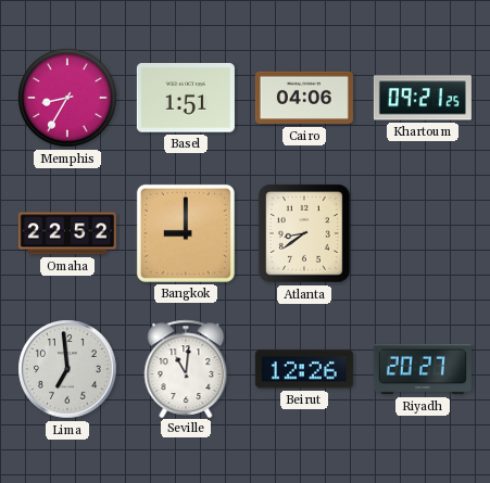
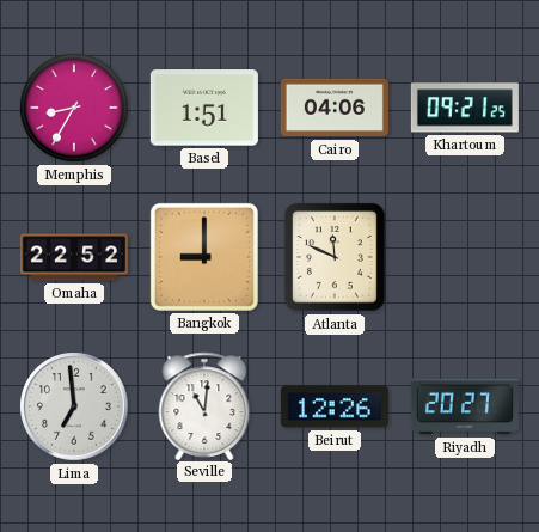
Atlanta: 8:39 -> 11:49 (335, 258)
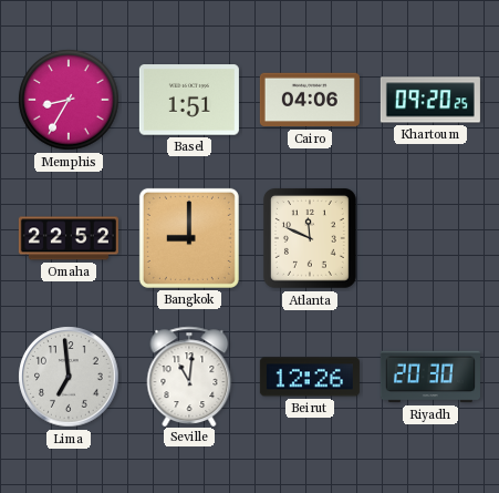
Khartoum: 09:21 -> 09:20 (430, 100)
Riyadh: 20:27 -> 20:30 (430, 377)
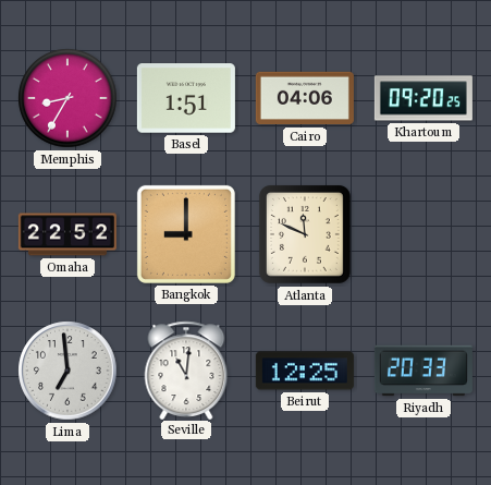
Beirut: 12:26 -> 12:25 (305, 371)
Riyadh: 20:30 -> 20:33 (424, 371)
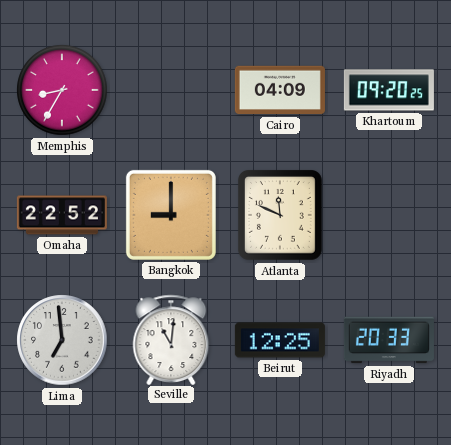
Basel: 1:51 -> none (186, 98)
Cairo: 04:06 -> 04:09 (280, 90)
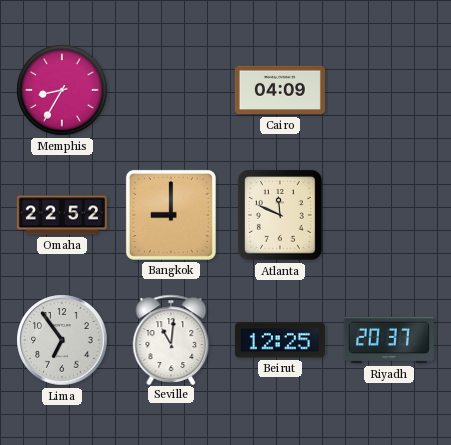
Khartoum: 09:20 -> none (389, 90)
Lima: 6:59 -> 6:54 (62, 340)
Riyadh: 20:33 -> 20:37 (389, 340)
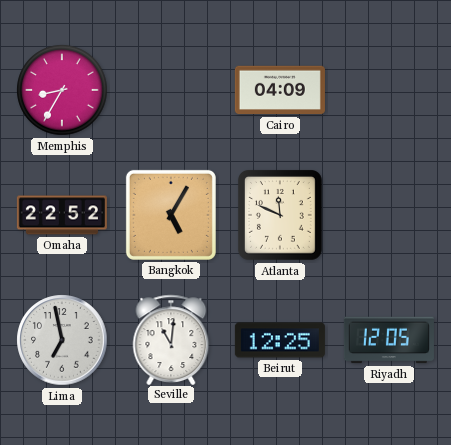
Bangkok: 9:00 -> 5:05 (171, 215)
Lima: 6:54 -> 6:58 (62, 340)
Riyadh: 20:37 -> 12:05 (389, 340)
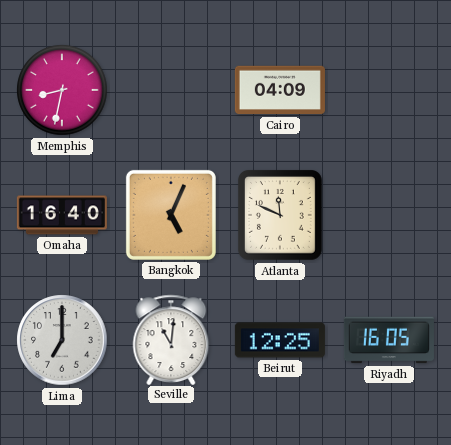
Memphis: 8:35 -> 8:32 (62, 90)
Omaha: 22:52 -> 16:40 (62, 215)
Bangkok: 5:05 -> 5:04 (171, 215)
Lima: 6:58 -> 7:00 (62, 340)
Riyadh: 12:05 -> 16:05 (389, 340)
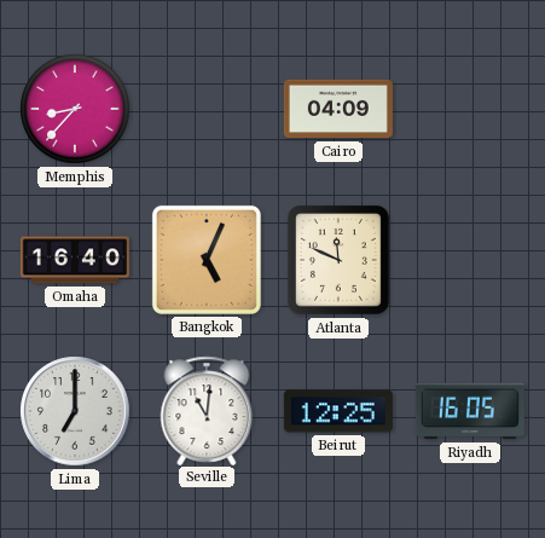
Memphis: 8:32 -> 8:37 (75, 109)
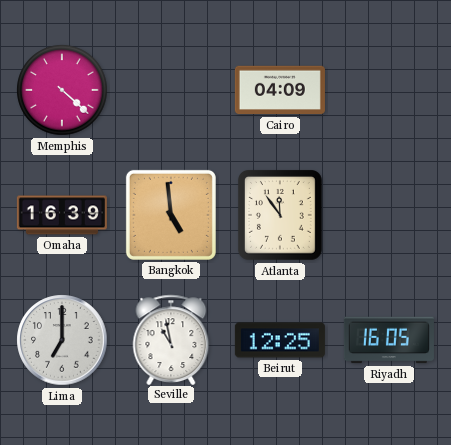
Memphis: 8:37 -> 4:22 (62, 90)
Omaha: 16:40 -> 16:39 (62, 215)
Bangkok: 5:04 -> 4:59 (171, 215)
Atlanta: 11:49 -> 11:54 (280, 216)
Seville: 11:01 -> 10:58 (171, 339)
